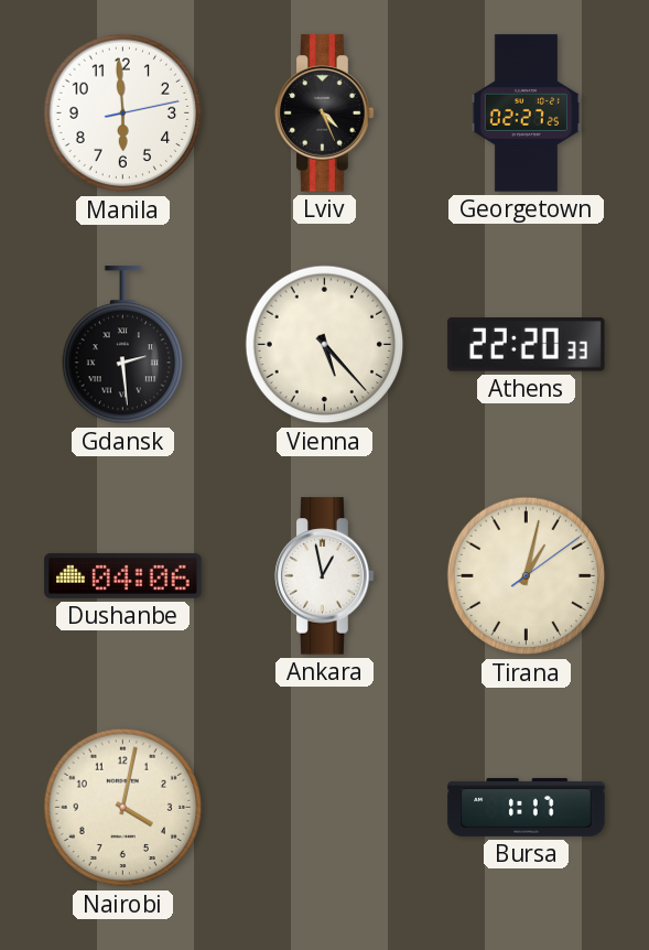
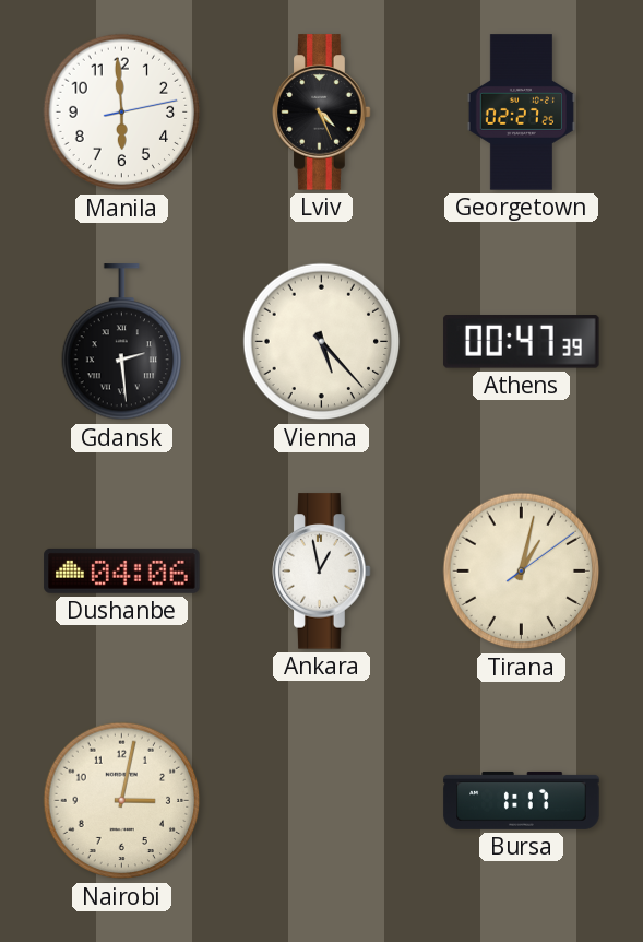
Athens: 22:20 -> 00:47 (522, 342)
Nairobi: 4:02 -> 3:02 (122, 801)
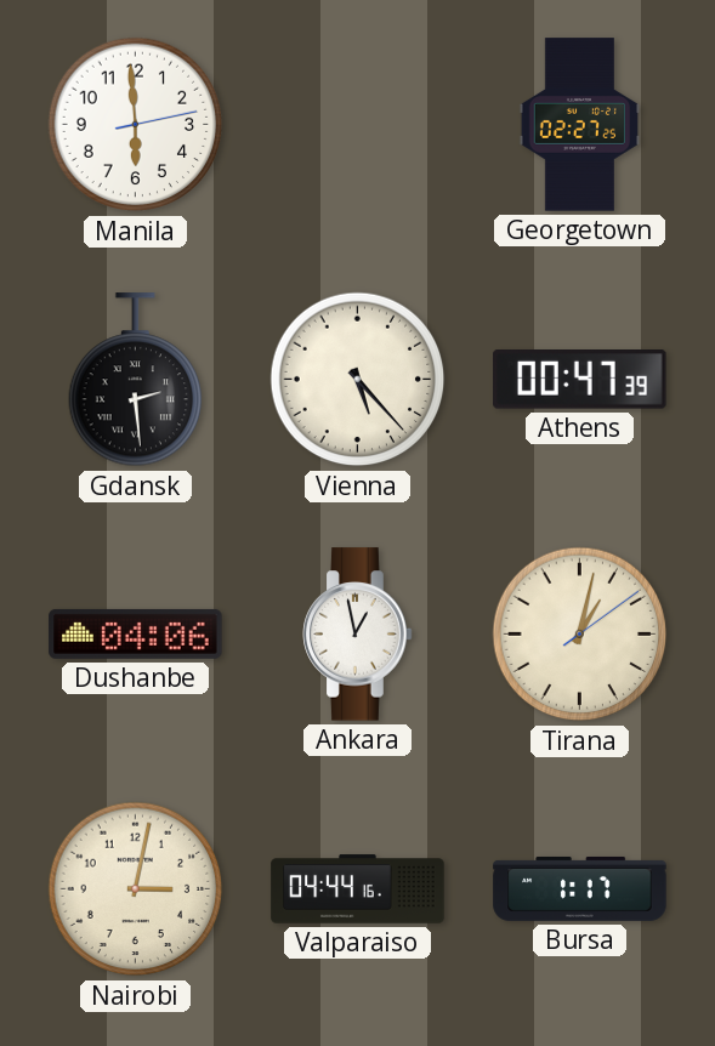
Lviv: 4:26 -> none (322, 113)
Valparaiso: none -> 04:44 (358, 889)
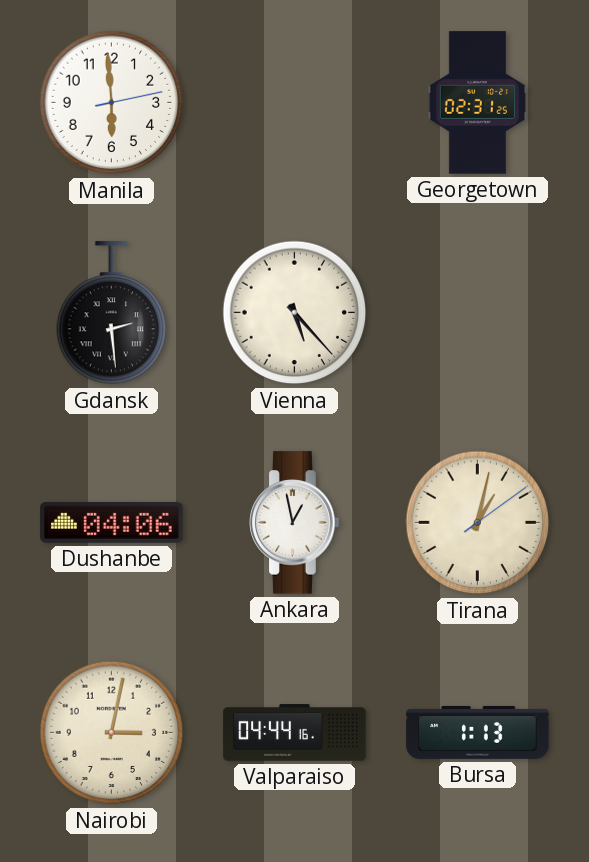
Georgetown: 02:27 -> 02:31 (477, 103)
Athens: 00:47 -> none (580, 380)
Bursa: 1:17 -> 1:13 (478, 732)
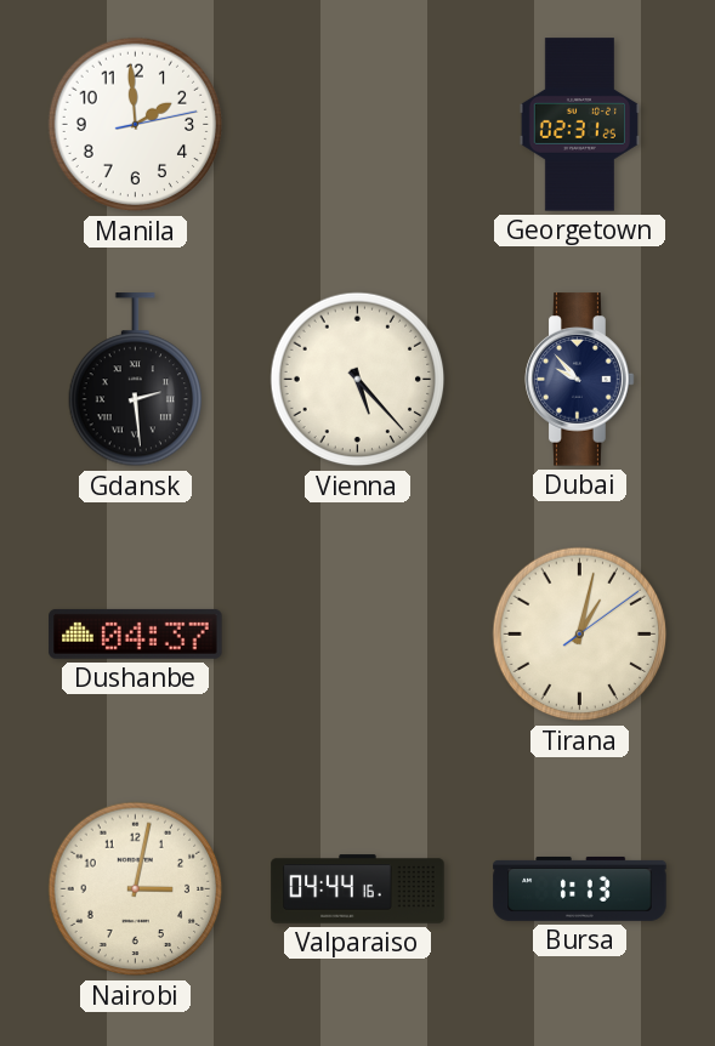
Manila: 5:59 -> 1:59 (136, 125)
Dubai: none -> 9:53 (580, 380)
Dushanbe: 04:06 -> 04:37 (136, 633)
Ankara: 12:58 -> none (295, 523)
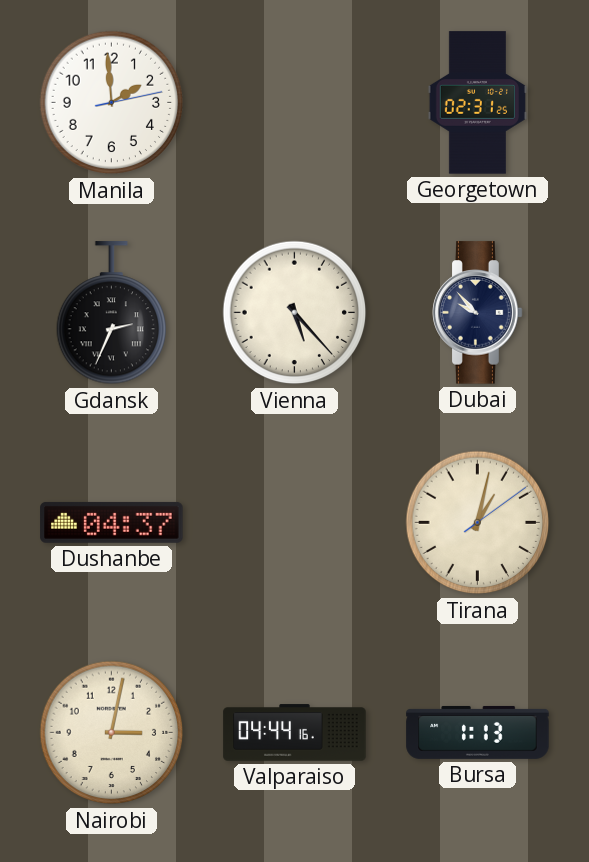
Gdansk: 2:29 -> 2:34 (111, 313)
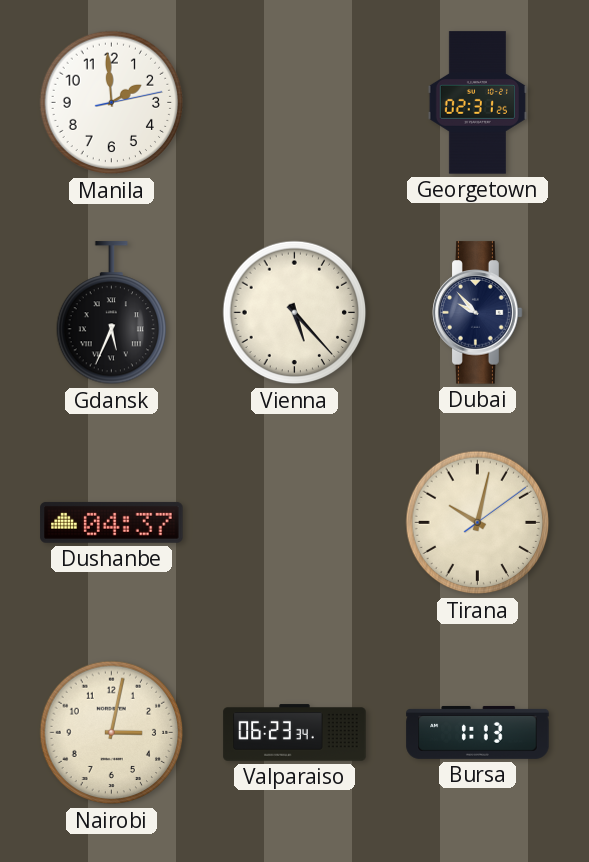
Gdansk: 2:34 -> 5:34 (111, 313)
Tirana: 1:02 -> 10:02 (478, 523)
Valparaiso: 04:44 -> 06:23 (295, 733)
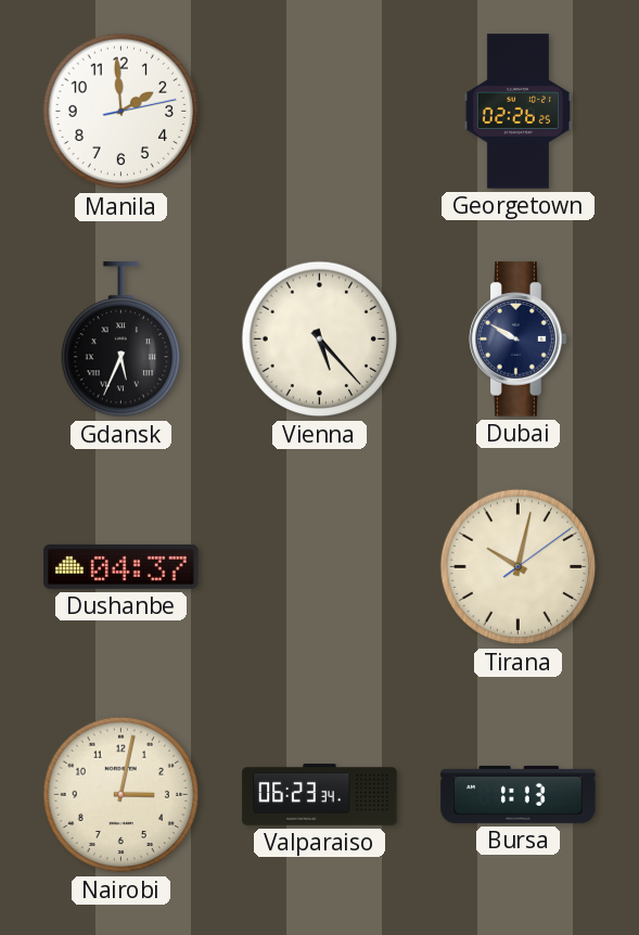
Georgetown: 02:31 -> 02:26 (517, 112)
Dubai: 9:53 -> 9:50 (519, 340)
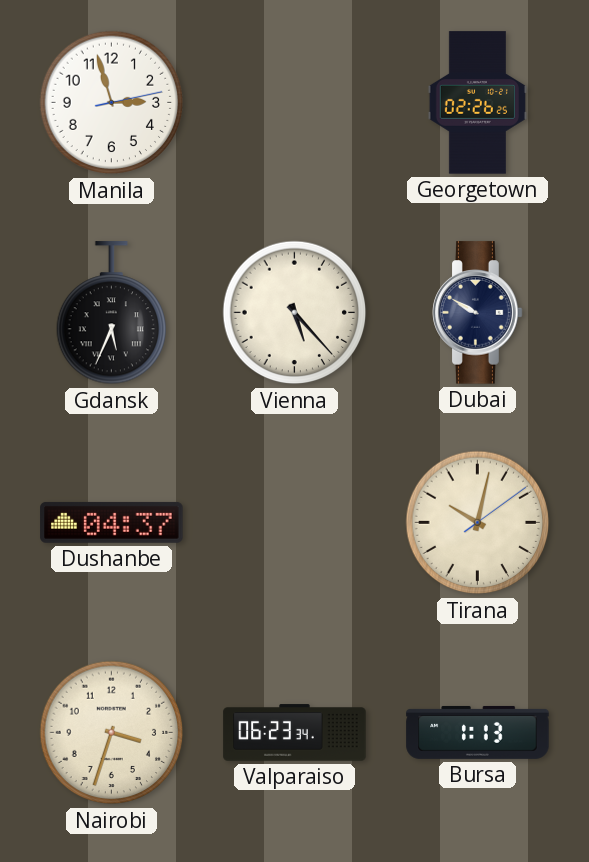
Manila: 1:59 -> 2:57 (112, 103)
Nairobi: 3:02 -> 3:33 (112, 733)
